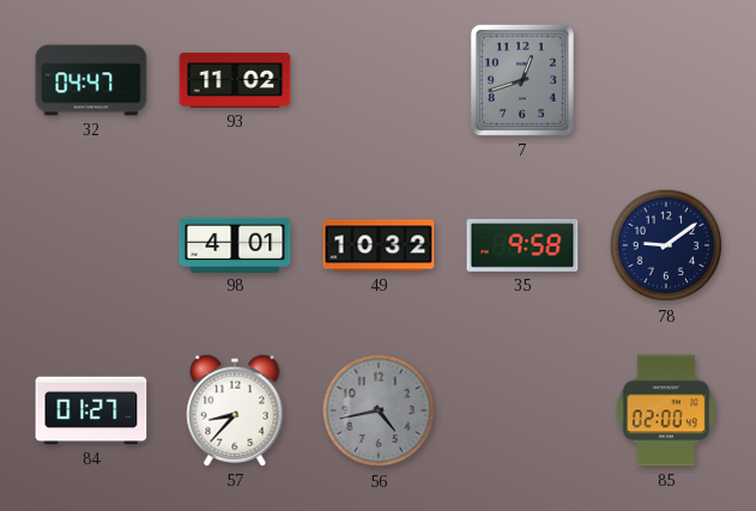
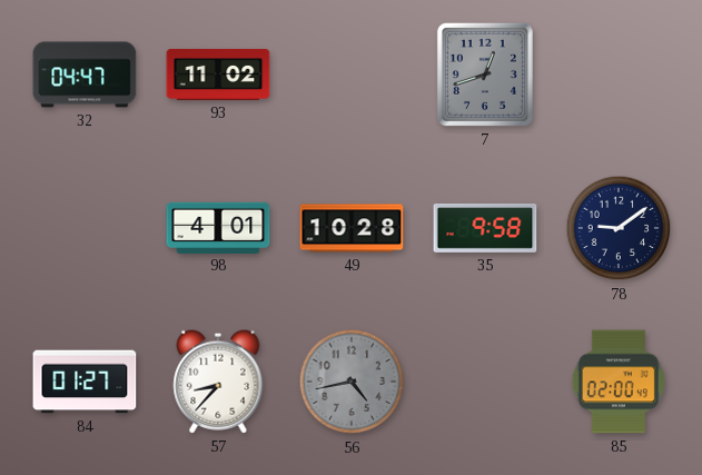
49: 10:32 -> 10:28 (352, 228)
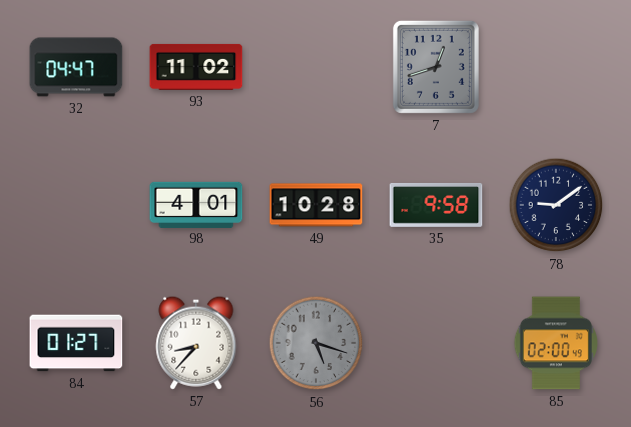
56: 4:43 -> 5:18 (316, 343)
